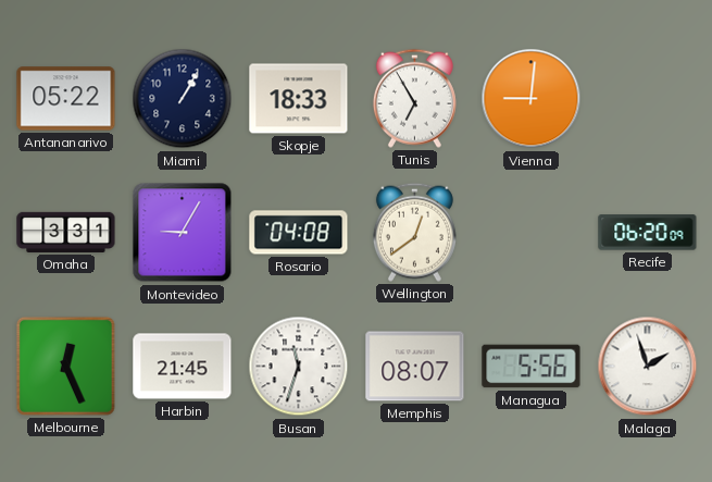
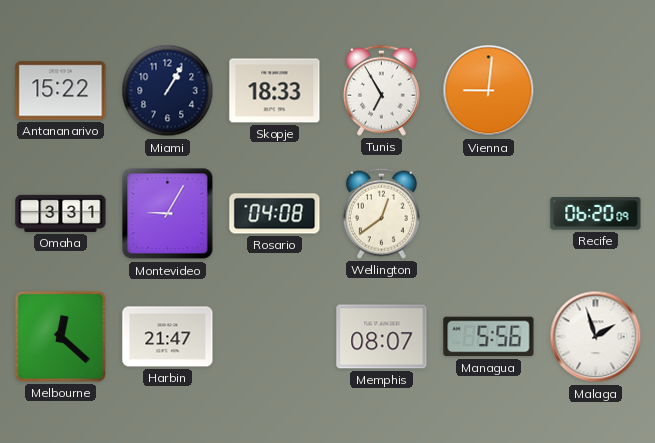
Antananarivo: 05:22 -> 15:22 (61, 91)
Melbourne: 12:26 -> 12:22 (60, 336)
Harbin: 21:45 -> 21:47 (168, 337)
Busan: 11:33 -> none (299, 367)
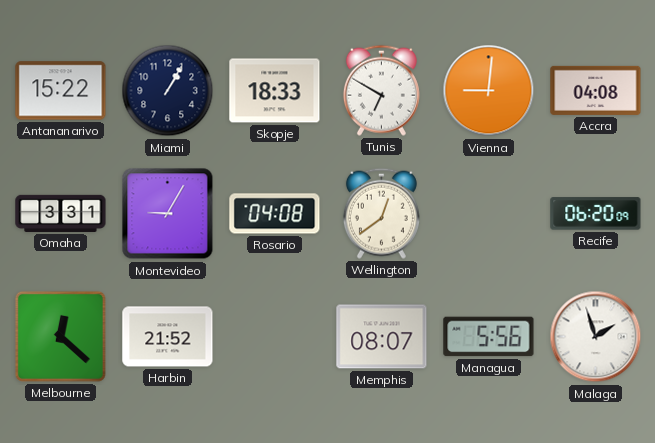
Tunis: 6:55 -> 6:50 (381, 90)
Accra: none -> 04:08 (596, 90)
Harbin: 21:47 -> 21:52 (168, 337)
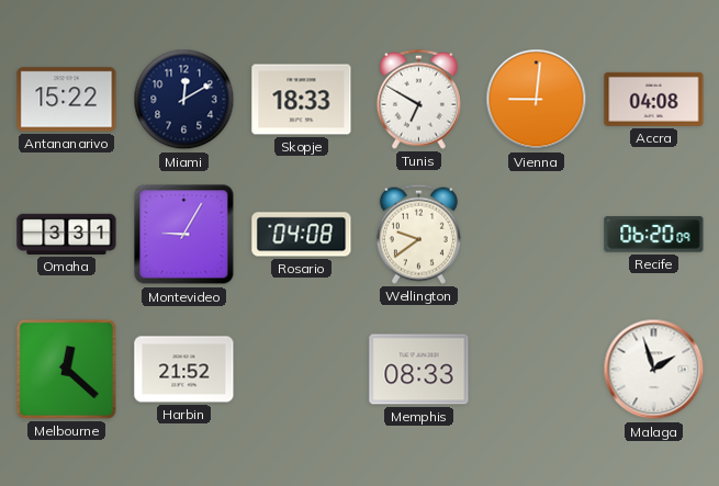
Miami: 1:05 -> 12:10 (184, 100)
Wellington: 12:39 -> 9:39 (418, 234)
Memphis: 08:07 -> 08:33 (419, 370)
Managua: 5:56 -> none (489, 337)
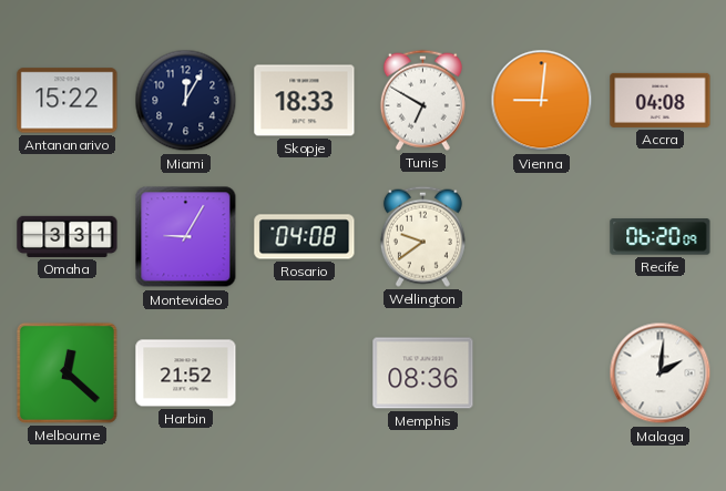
Miami: 12:10 -> 12:05 (186, 101)
Memphis: 08:33 -> 08:36 (423, 374)
Malaga: 1:57 -> 2:01 (661, 374)
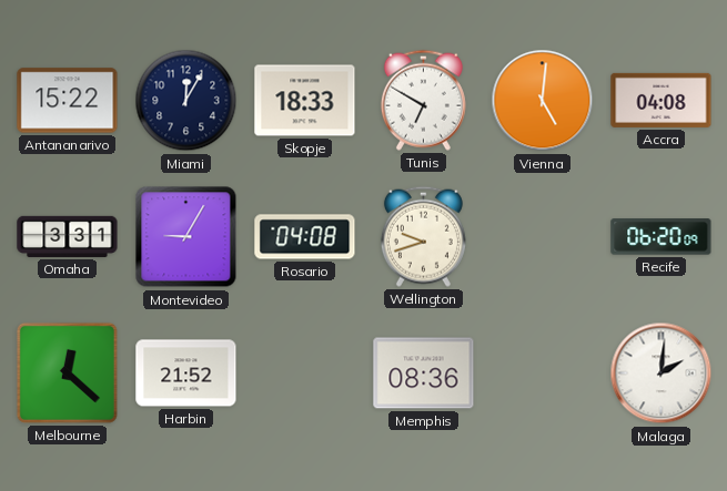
Vienna: 9:01 -> 5:01 (543, 101)
Wellington: 9:39 -> 9:42 (423, 236)
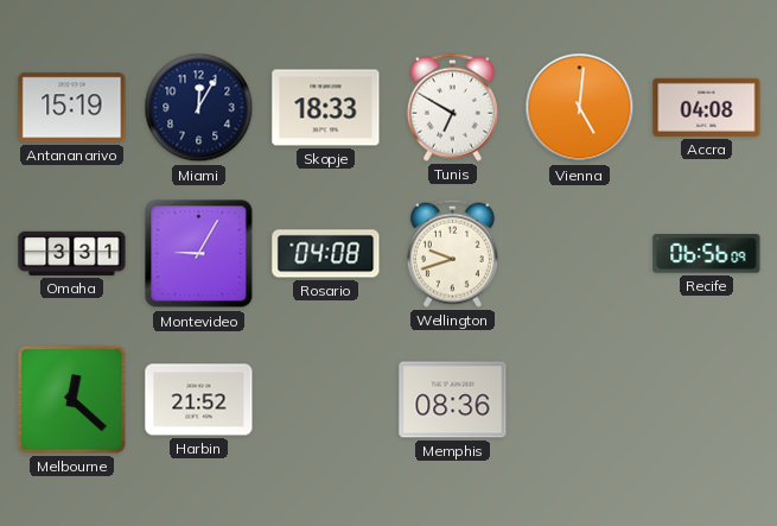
Antananarivo: 15:22 -> 15:19 (72, 108)
Recife: 06:20 -> 06:56 (707, 254)
Malaga: 2:01 -> none (662, 374)
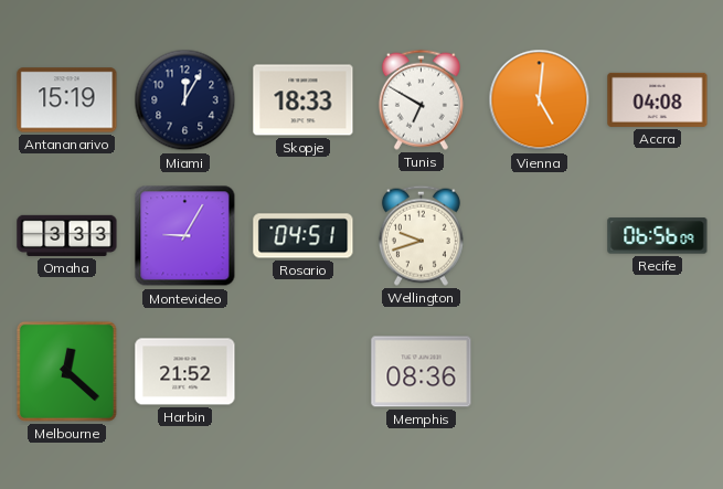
Omaha: 3:31 -> 3:33 (67, 235)
Rosario: 04:08 -> 04:51 (304, 236)
